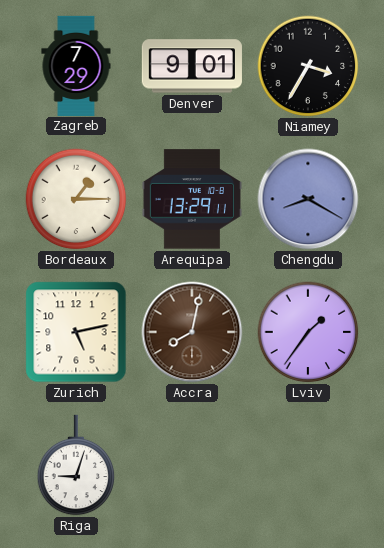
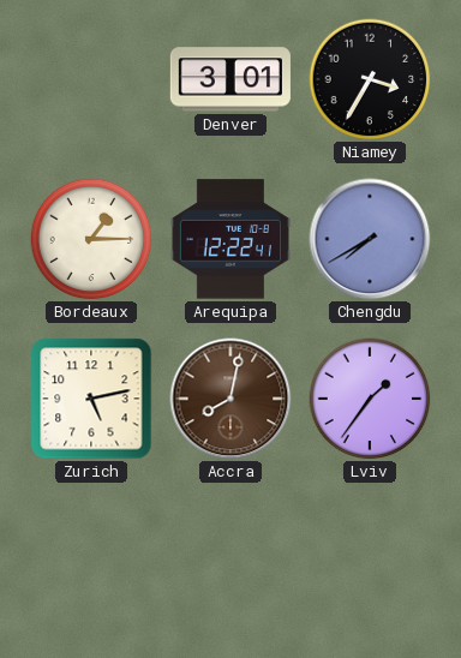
Zagreb: 7:29 -> none (76, 65)
Denver: 9:01 -> 3:01 (230, 79)
Arequipa: 13:29 -> 12:22 (230, 239)
Chengdu: 8:20 -> 7:40 (370, 239)
Riga: 9:03 -> none (76, 465)
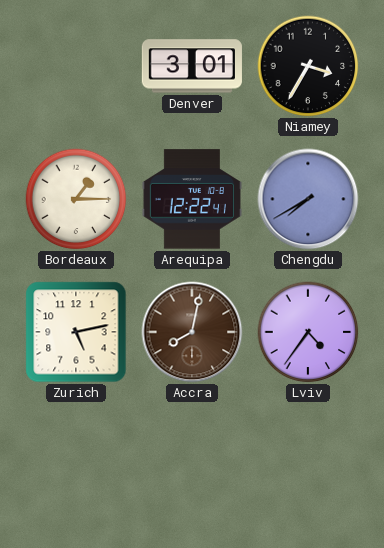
Lviv: 1:36 -> 4:36 (308, 332)
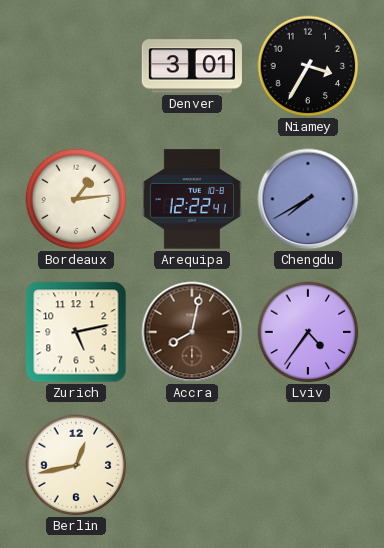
Bordeaux: 1:15 -> 1:14 (76, 199)
Berlin: none -> 12:43 (76, 465)
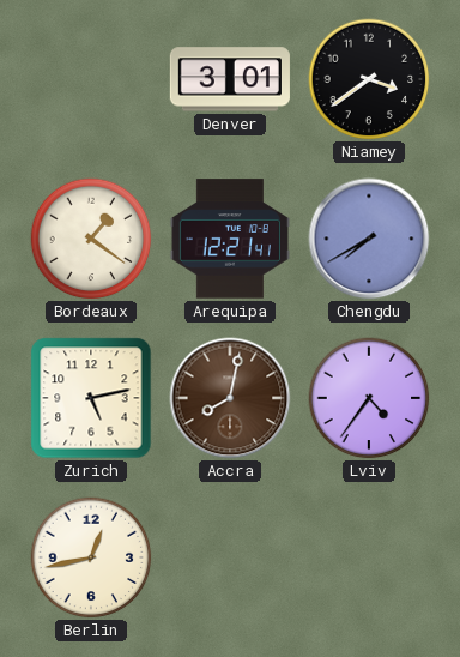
Niamey: 3:35 -> 3:39 (369, 79)
Bordeaux: 1:14 -> 1:21 (91, 239)
Arequipa: 12:22 -> 12:21 (230, 239)
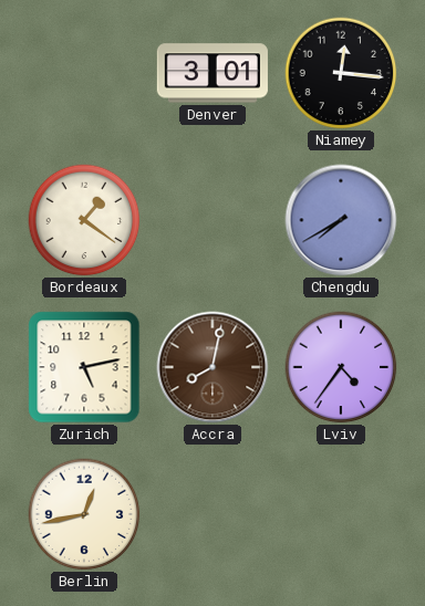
Niamey: 3:39 -> 12:16 (341, 73)
Arequipa: 12:21 -> none (230, 239)
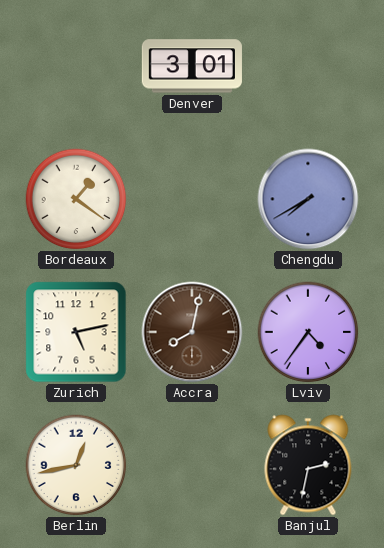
Niamey: 12:16 -> none (341, 73)
Banjul: none -> 2:32 (308, 465)
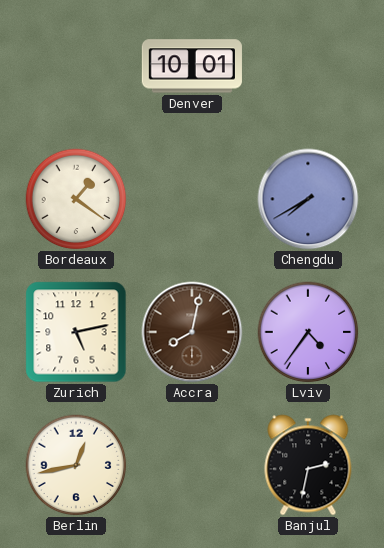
Denver: 3:01 -> 10:01 (192, 66)
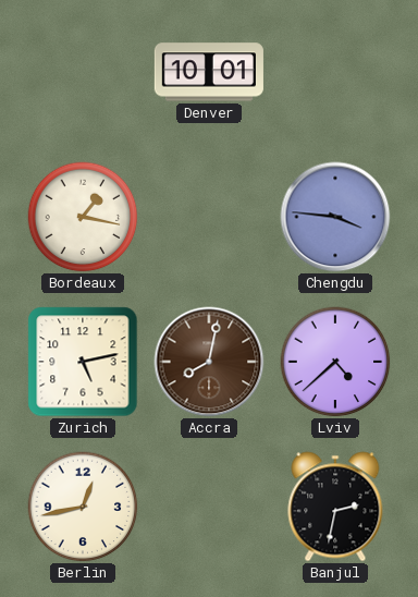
Bordeaux: 1:21 -> 1:17 (83, 217)
Chengdu: 7:40 -> 3:46 (335, 217)
Lviv: 4:36 -> 4:38 (335, 362)
